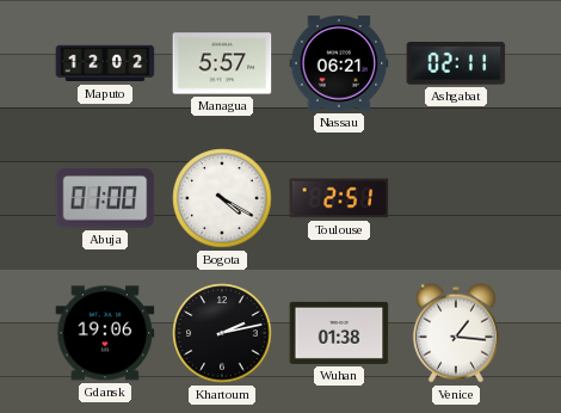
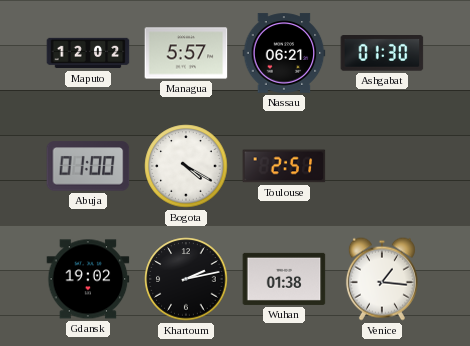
Ashgabat: 02:11 -> 01:30 (382, 53)
Gdansk: 19:06 -> 19:02 (88, 279)
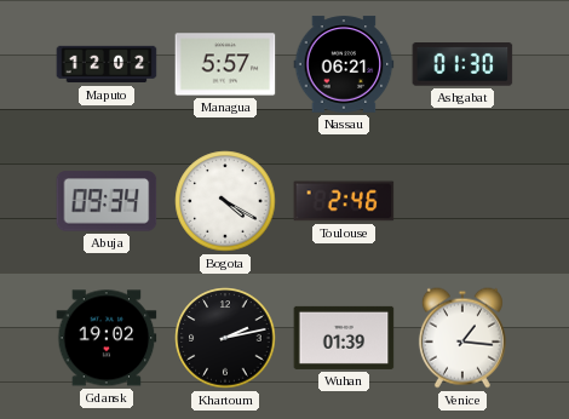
Abuja: 01:00 -> 09:34 (107, 201)
Toulouse: 2:51 -> 2:46 (344, 201)
Wuhan: 01:38 -> 01:39 (344, 338)
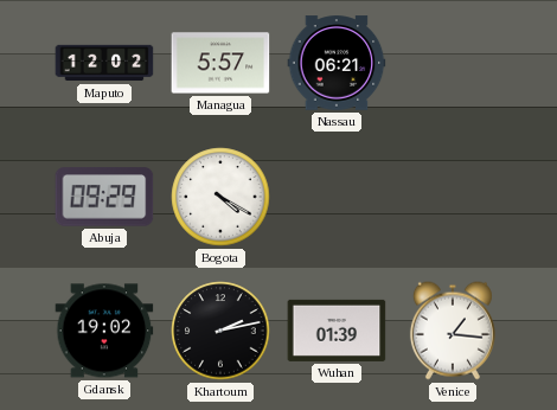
Ashgabat: 01:30 -> none (462, 64)
Abuja: 09:34 -> 09:29 (104, 197)
Toulouse: 2:46 -> none (344, 201)
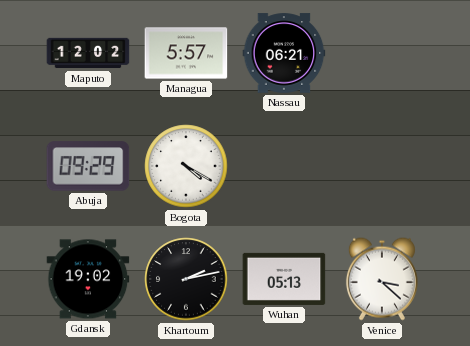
Wuhan: 01:39 -> 05:13 (284, 279)
Venice: 1:16 -> 3:22 (382, 279)
